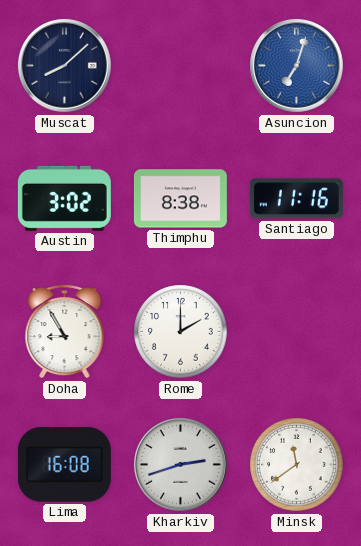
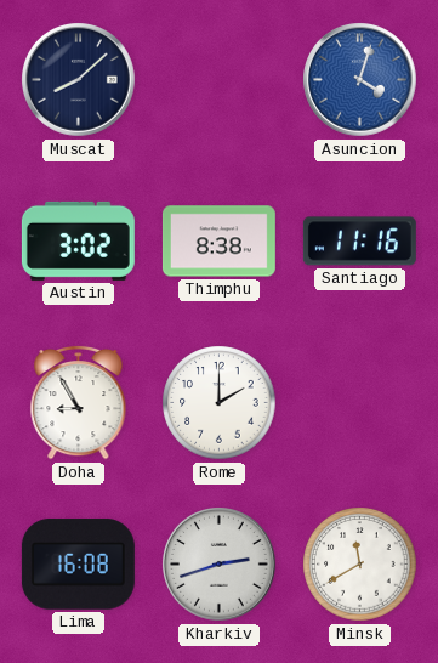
Asuncion: 7:03 -> 4:03 (360, 80)
Minsk: 11:39 -> 11:40 (360, 565)
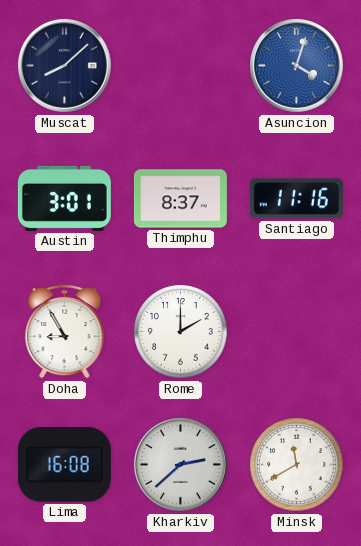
Austin: 3:02 -> 3:01 (64, 198)
Thimphu: 8:38 -> 8:37 (180, 199)
Kharkiv: 2:42 -> 2:38 (181, 465)
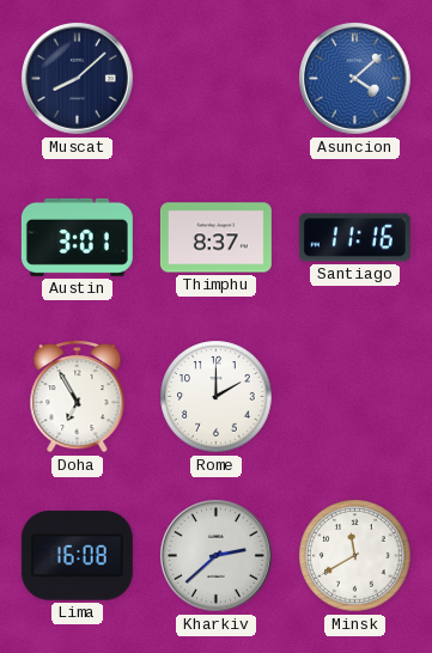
Asuncion: 4:03 -> 4:08 (355, 79)
Doha: 8:55 -> 6:55 (78, 396)
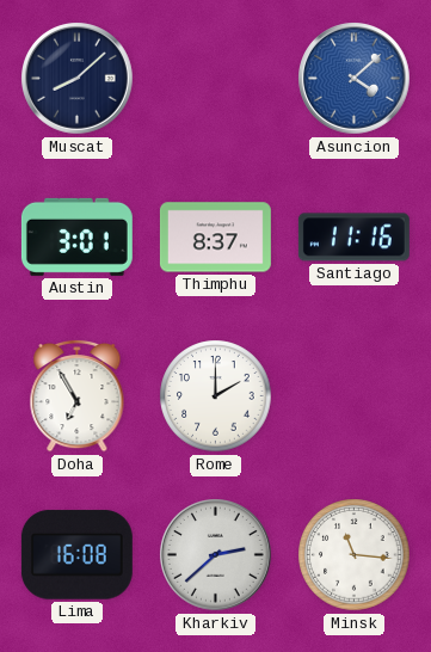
Minsk: 11:40 -> 11:16 (355, 555)
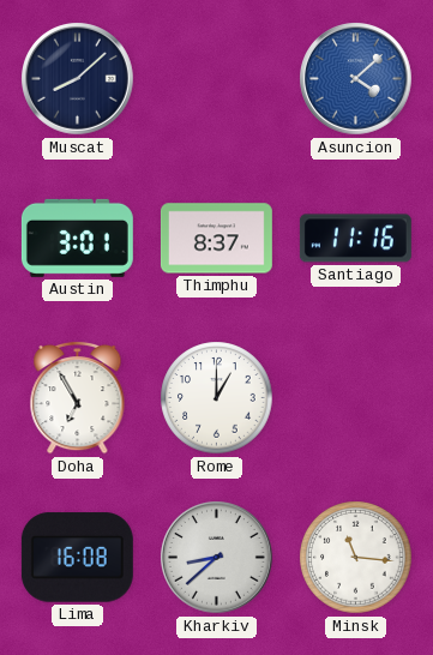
Rome: 2:00 -> 1:00 (217, 398)
Kharkiv: 2:38 -> 8:38 (217, 558)
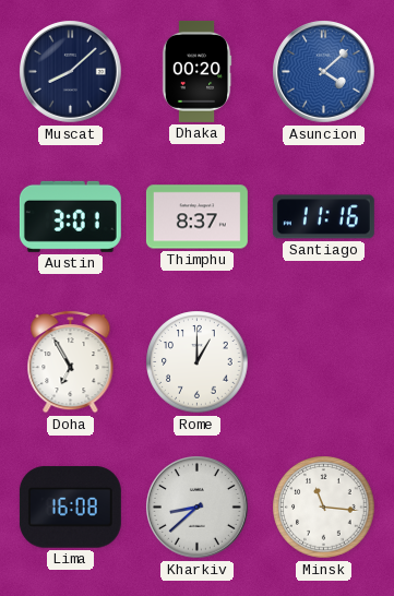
Dhaka: none -> 00:20 (196, 71)
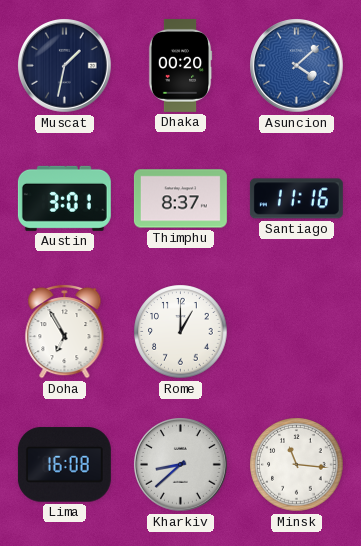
Muscat: 8:08 -> 1:32 (65, 66)
